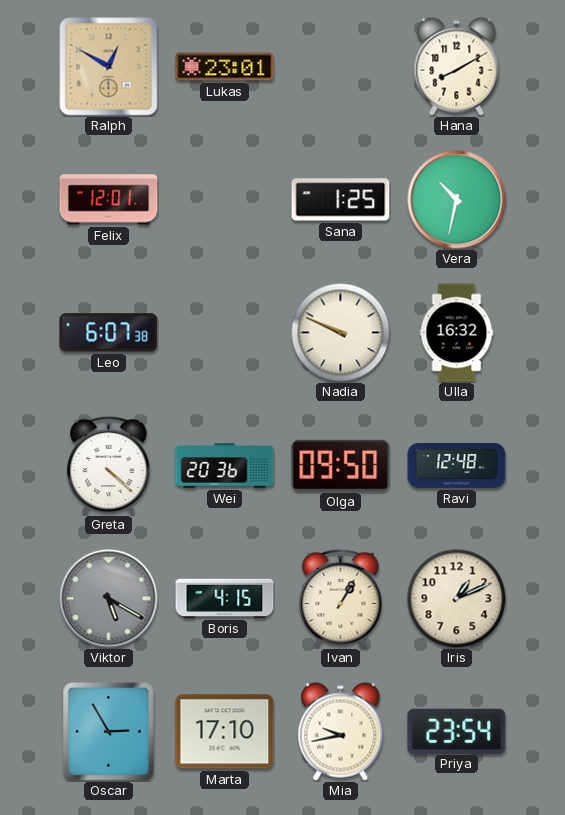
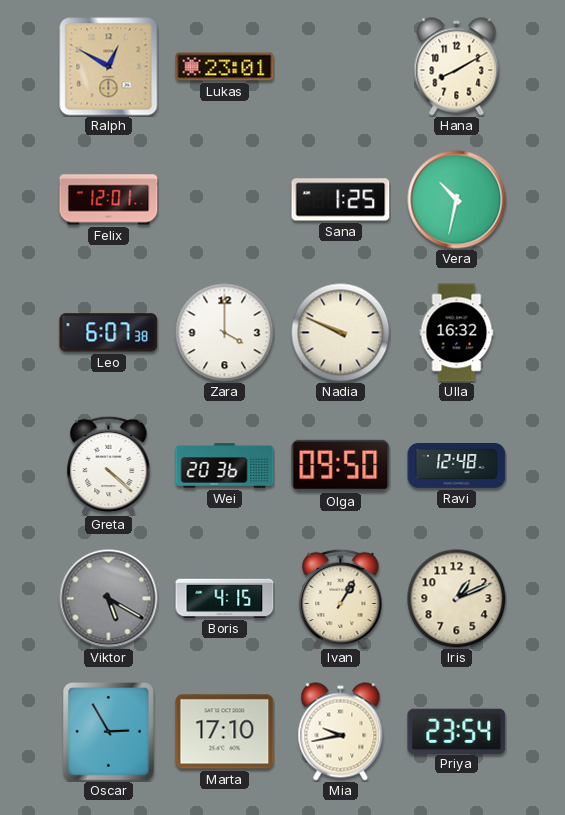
Zara: none -> 4:00 (225, 333)
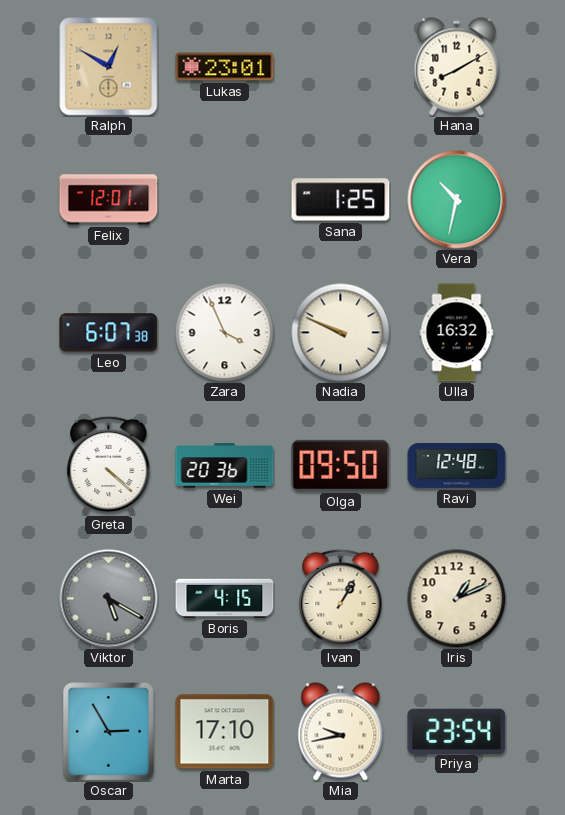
Zara: 4:00 -> 3:56 (225, 333)
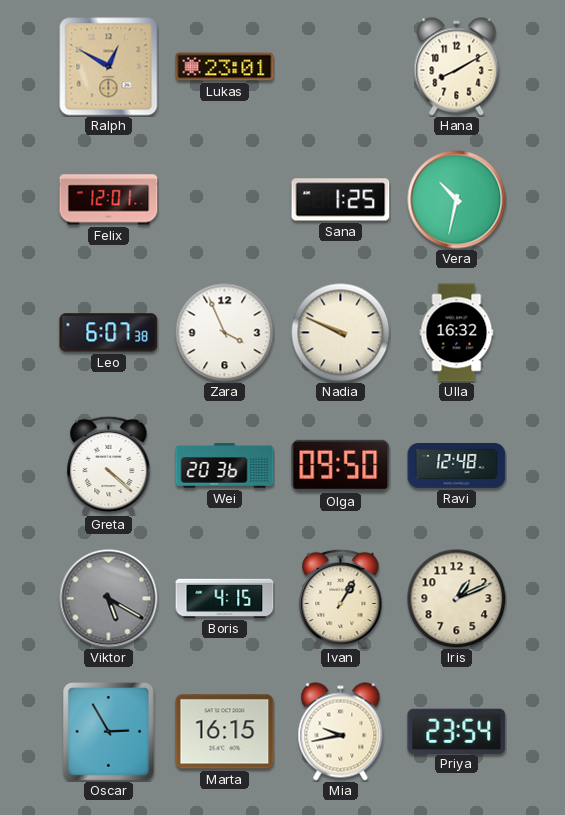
Marta: 17:10 -> 16:15 (225, 732)
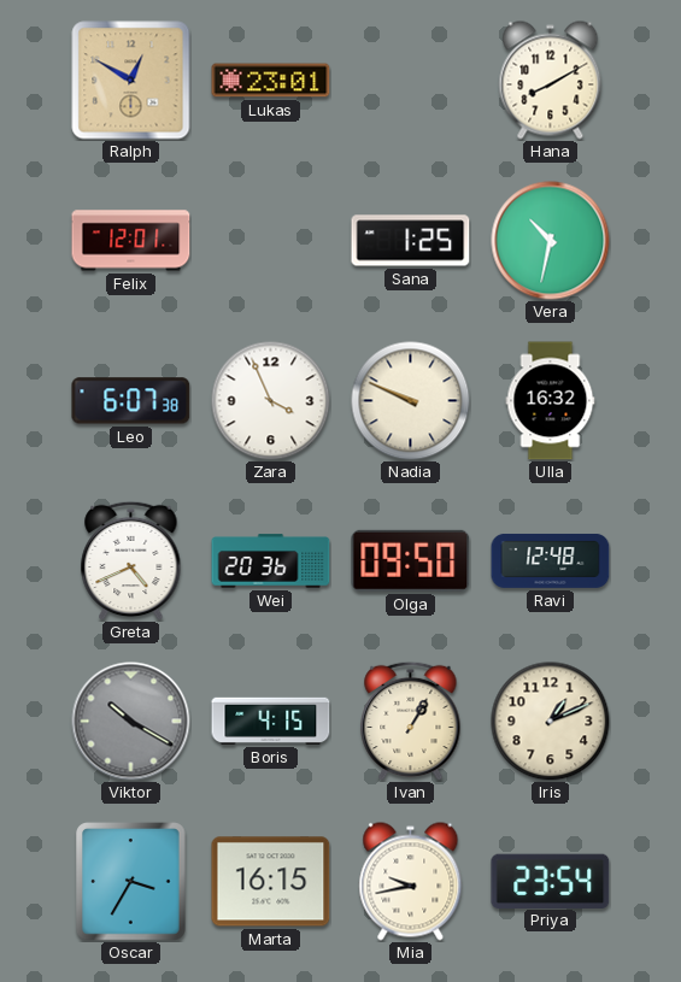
Greta: 4:22 -> 4:41 (131, 560)
Viktor: 5:20 -> 10:20 (131, 722)
Oscar: 2:55 -> 3:35 (131, 882)
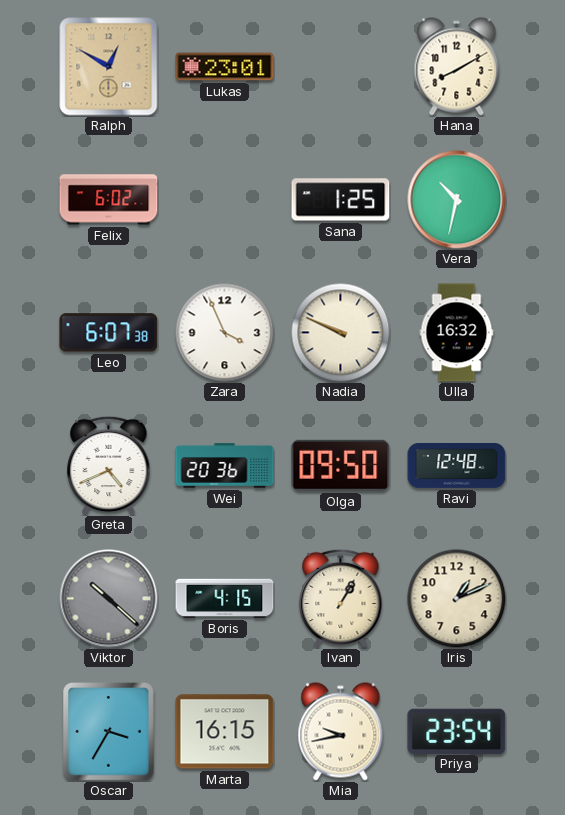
Felix: 12:01 -> 6:02 (109, 200)
Viktor: 10:20 -> 10:22 (109, 599)
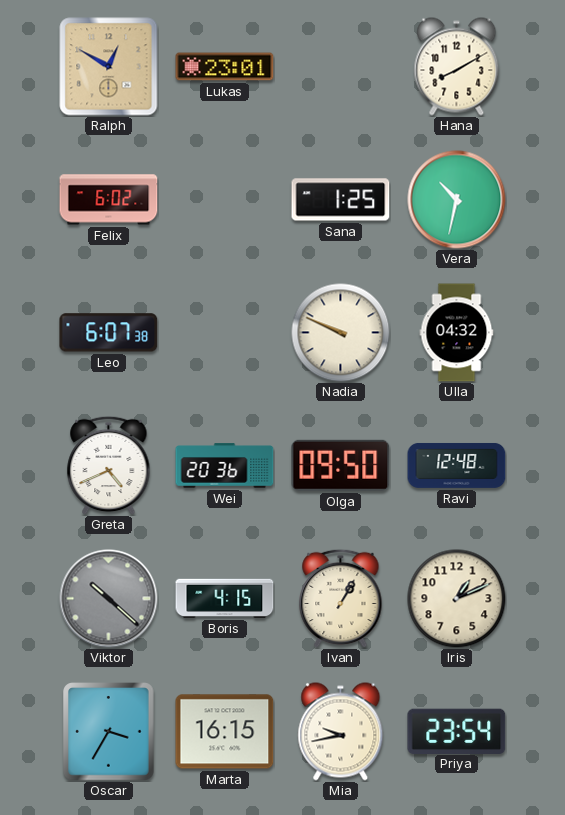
Zara: 3:56 -> none (225, 333)
Ulla: 16:32 -> 04:32 (457, 333)
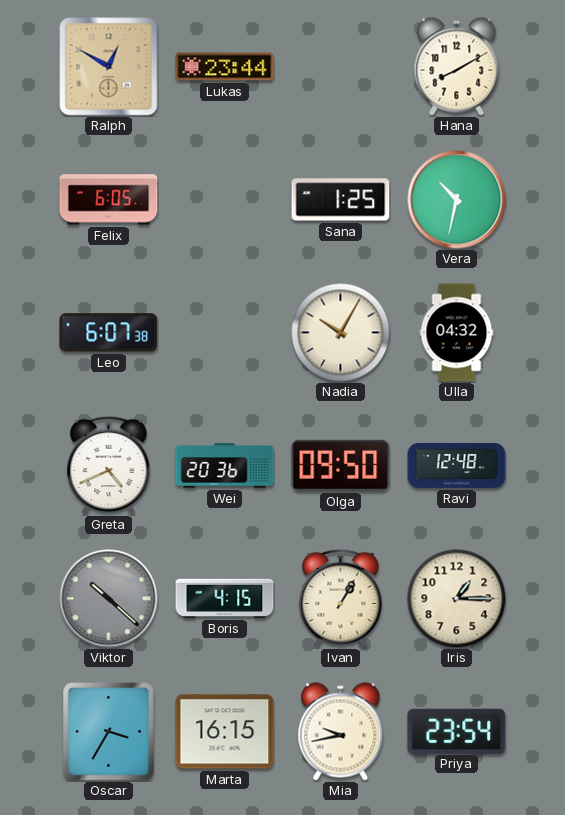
Lukas: 23:01 -> 23:44 (225, 67)
Felix: 6:02 -> 6:05 (109, 200)
Nadia: 9:49 -> 10:05 (341, 333)
Iris: 1:11 -> 1:15 (457, 599)
